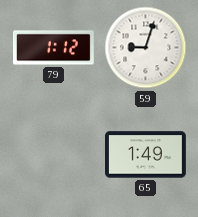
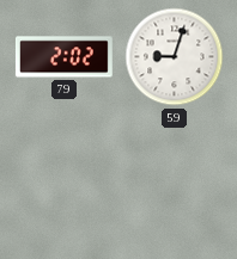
79: 1:12 -> 2:02 (63, 57)
65: 1:49 -> none (146, 155)
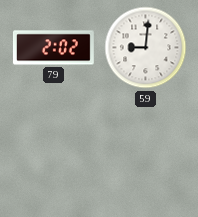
59: 9:03 -> 9:01 (146, 48)
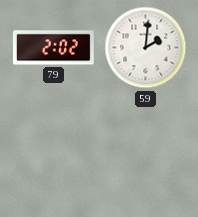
59: 9:01 -> 2:01 (146, 48)
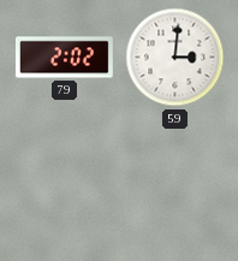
59: 2:01 -> 3:01 (175, 58)
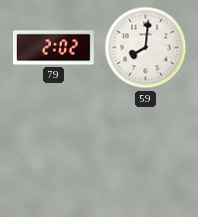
59: 3:01 -> 8:01 (146, 48)
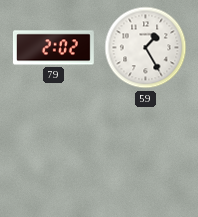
59: 8:01 -> 1:25 (146, 48)
